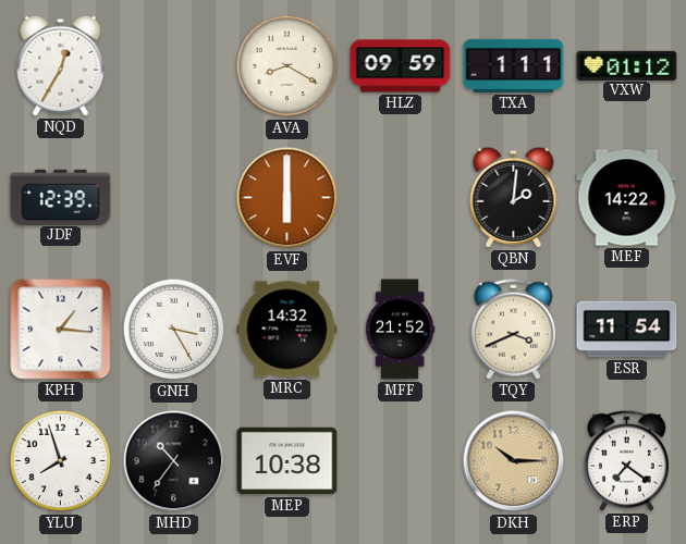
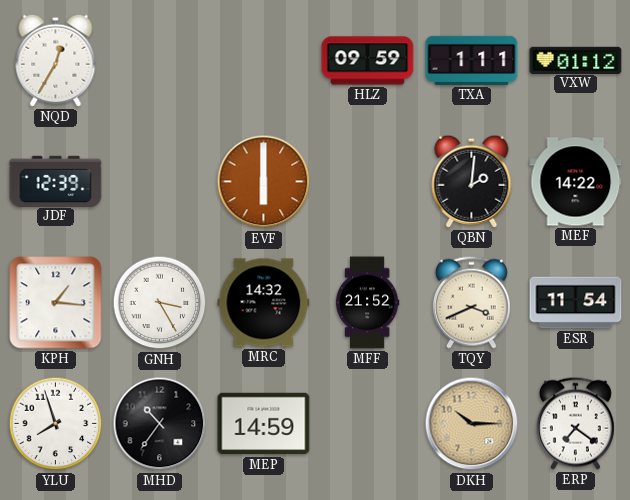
AVA: 8:20 -> none (287, 66)
MEP: 10:38 -> 14:59 (264, 424)
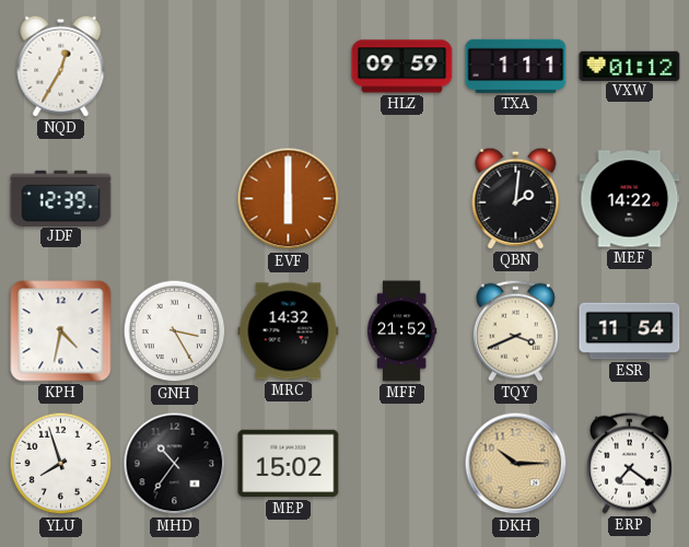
KPH: 1:16 -> 4:32 (61, 331)
MEP: 14:59 -> 15:02 (289, 464)
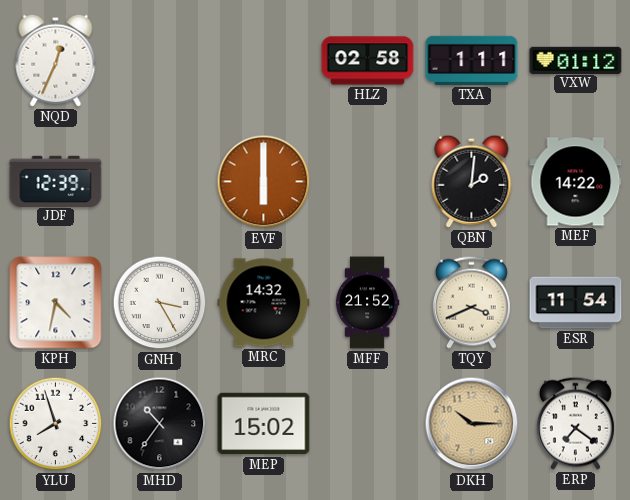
NQD: 12:35 -> 12:34 (56, 60)
HLZ: 09:59 -> 02:58 (368, 61)
